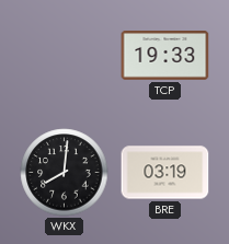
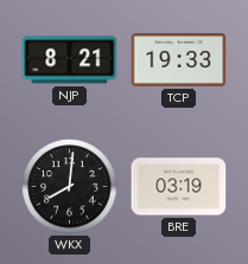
NJP: none -> 8:21 (70, 60)
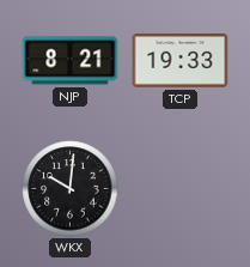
WKX: 8:01 -> 10:01 (71, 189)
BRE: 03:19 -> none (179, 187)
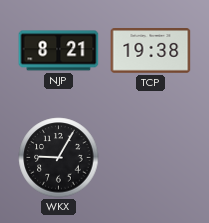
TCP: 19:33 -> 19:38 (151, 51)
WKX: 10:01 -> 9:05 (59, 158)
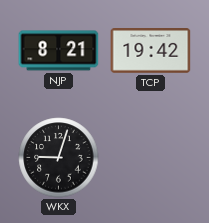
TCP: 19:38 -> 19:42 (151, 51)
WKX: 9:05 -> 9:03 (59, 158)
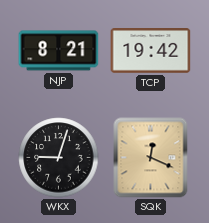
SQK: none -> 12:19 (151, 158)
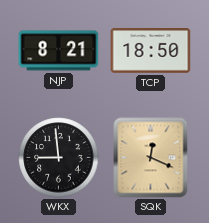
TCP: 19:42 -> 18:50 (151, 51)
WKX: 9:03 -> 8:59 (59, 158)
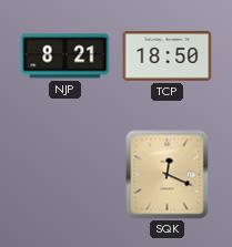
WKX: 8:59 -> none (59, 158)
